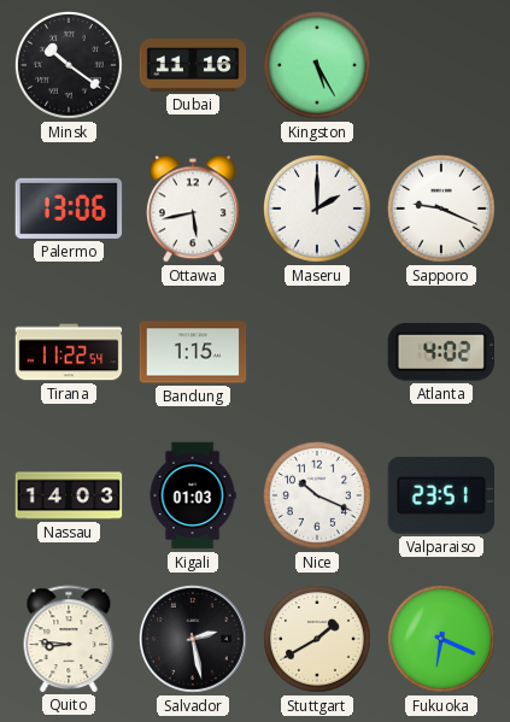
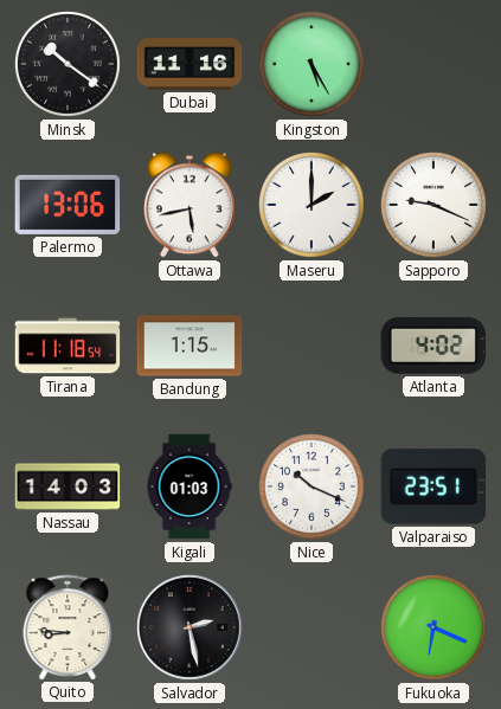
Tirana: 11:22 -> 11:18 (68, 346)
Stuttgart: 1:40 -> none (317, 639)
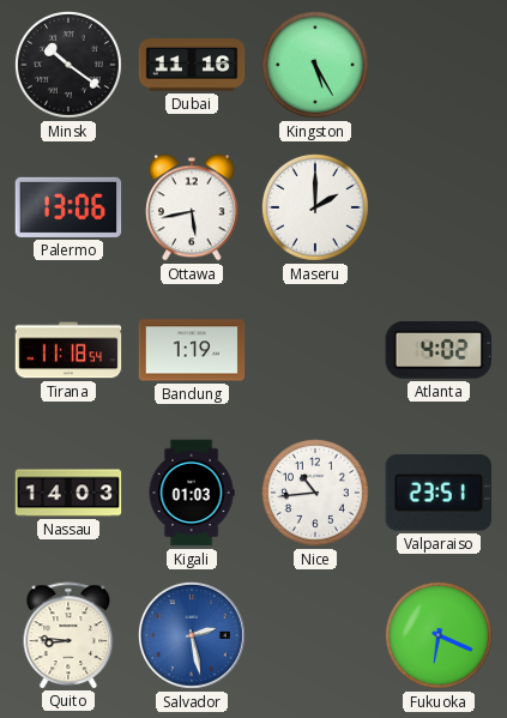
Sapporo: 9:19 -> none (433, 205)
Bandung: 1:15 -> 1:19 (192, 350)
Nice: 10:19 -> 10:44 (315, 493)
Salvador dial: black -> blue (192, 635)
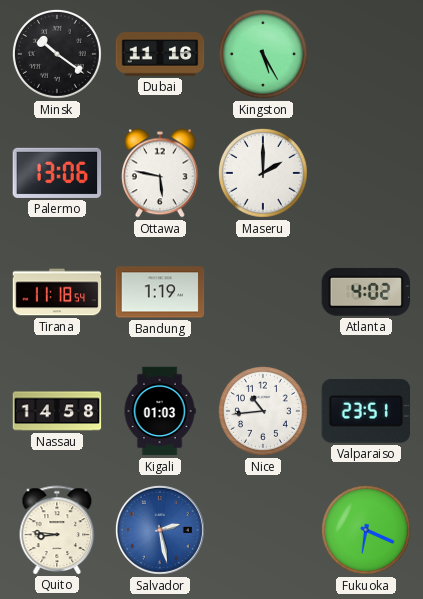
Ottawa: 5:43 -> 5:47 (161, 173)
Nassau: 14:03 -> 14:58 (57, 411)
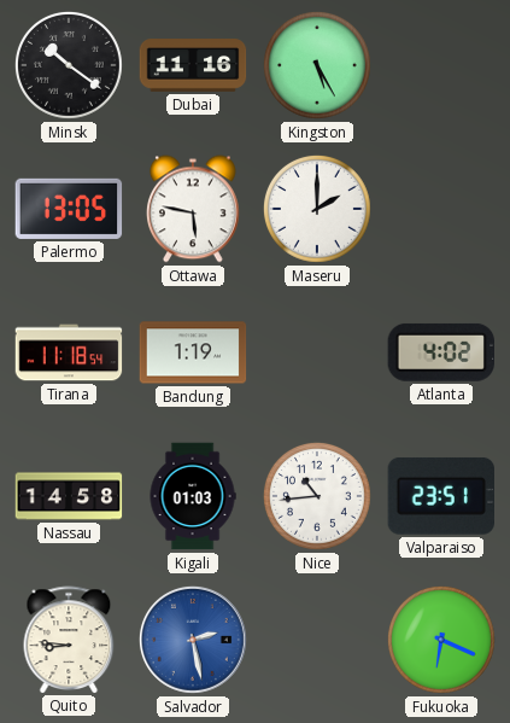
Palermo: 13:06 -> 13:05 (69, 209)
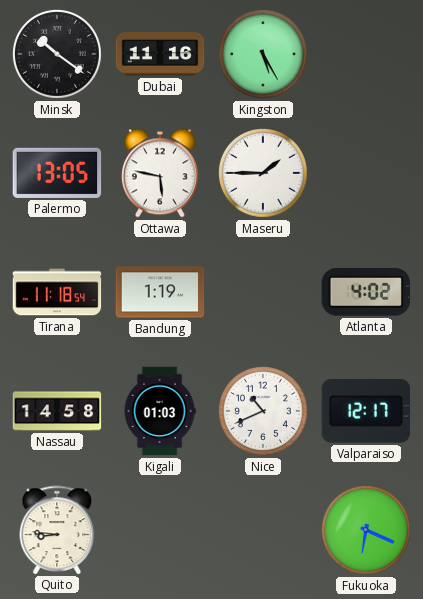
Maseru: 2:00 -> 1:45 (263, 173)
Nice: 10:44 -> 10:41 (263, 411)
Valparaiso: 23:51 -> 12:17 (366, 411)
Salvador: 2:28 -> none (193, 640)
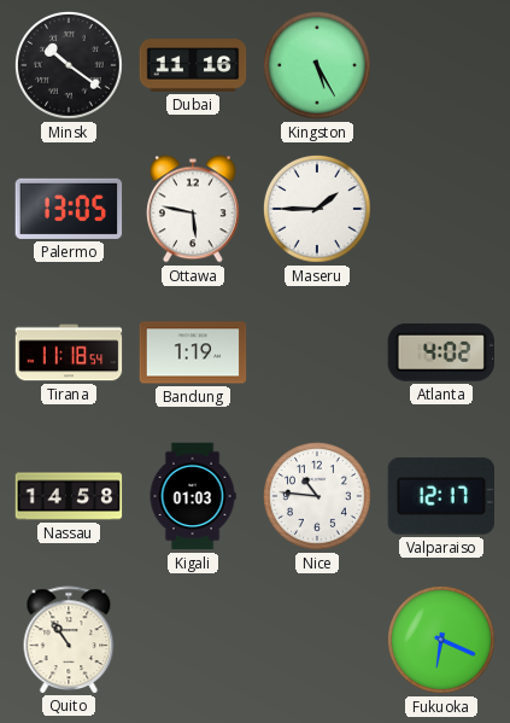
Nice: 10:41 -> 10:46 (317, 496)
Quito: 8:46 -> 10:54 (69, 640)
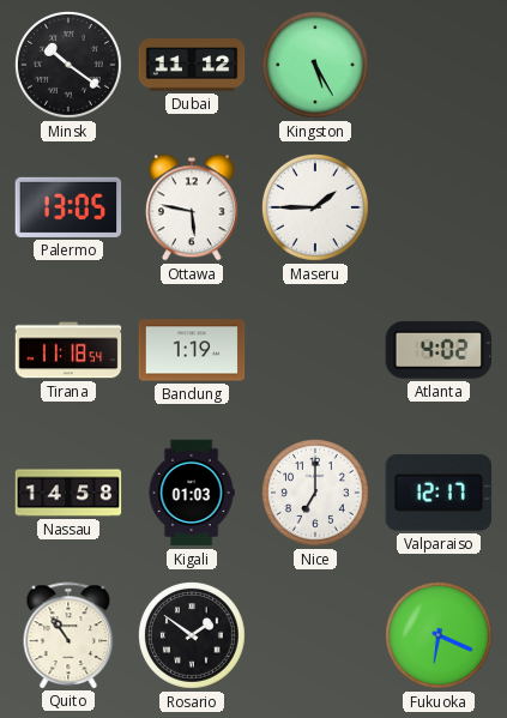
Dubai: 11:16 -> 11:12 (192, 65)
Nice: 10:46 -> 7:00 (315, 493)
Rosario: none -> 1:51 (192, 635)
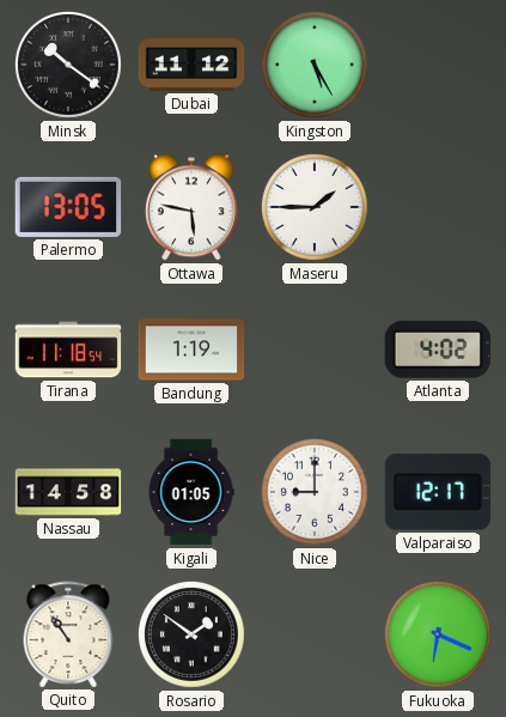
Kigali: 01:03 -> 01:05 (191, 492)
Nice: 7:00 -> 9:00 (315, 492)
